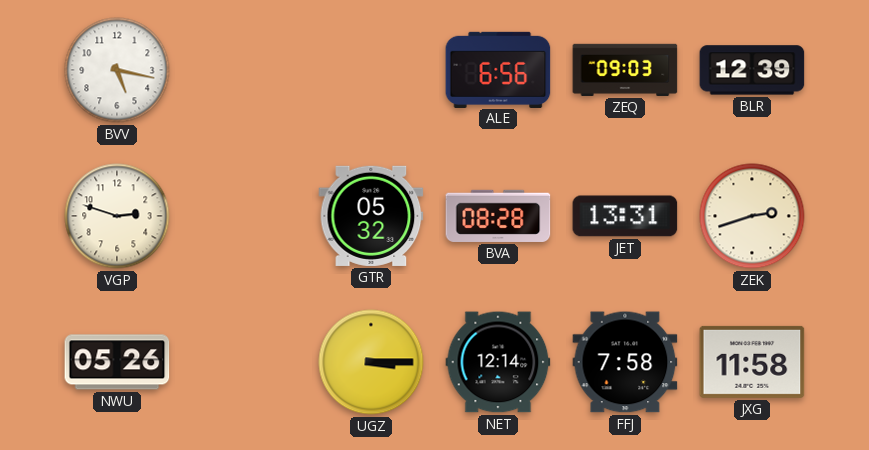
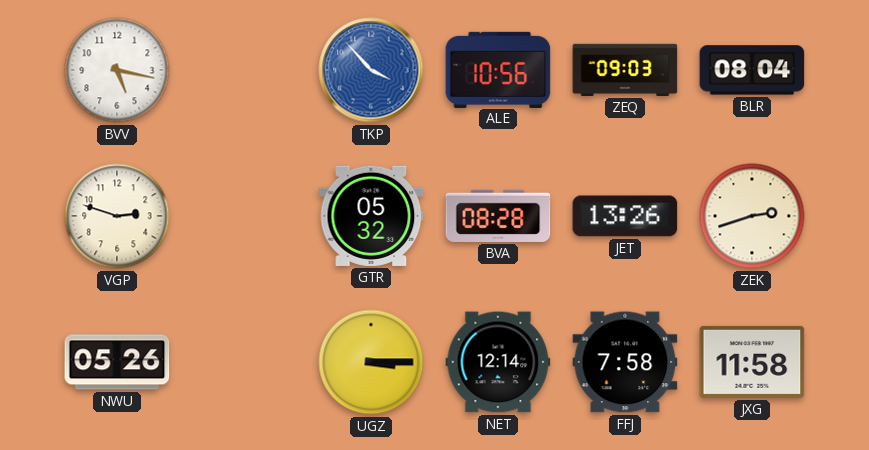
TKP: none -> 3:53 (371, 70)
ALE: 6:56 -> 10:56 (498, 69)
BLR: 12:39 -> 08:04 (752, 70)
JET: 13:31 -> 13:26 (625, 216)
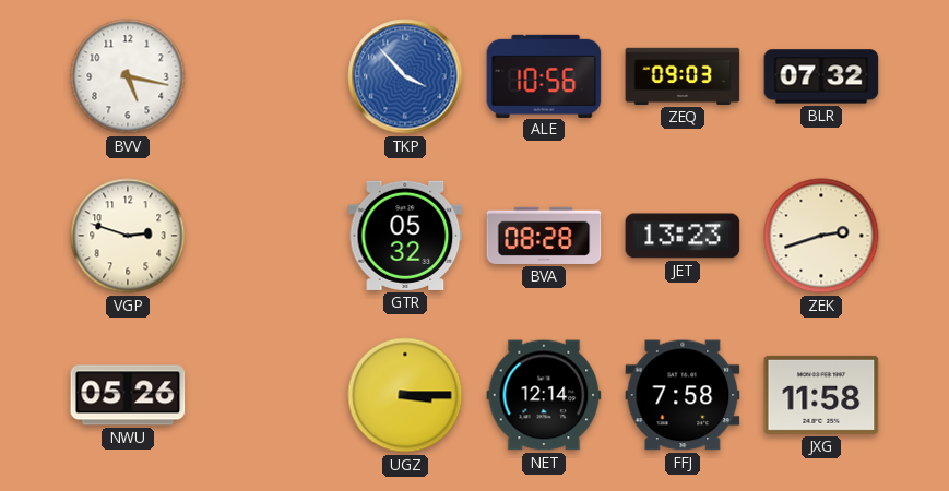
BLR: 08:04 -> 07:32 (821, 76)
JET: 13:26 -> 13:23 (683, 236)
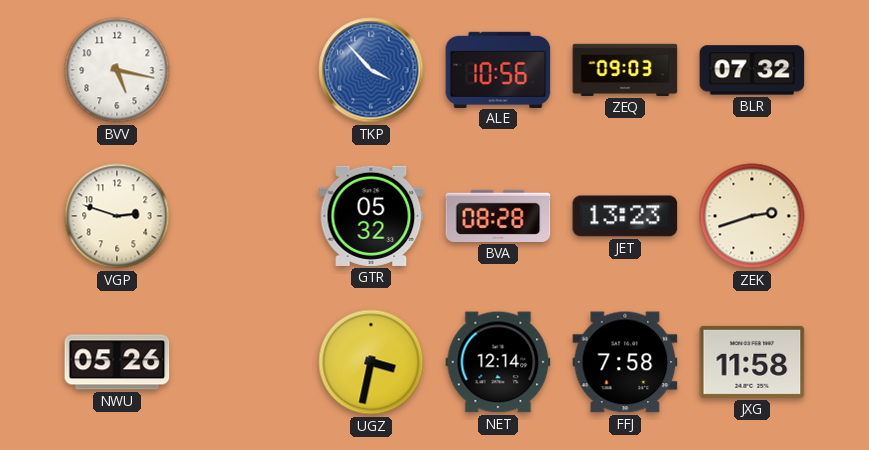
UGZ: 3:15 -> 3:32 (371, 362)
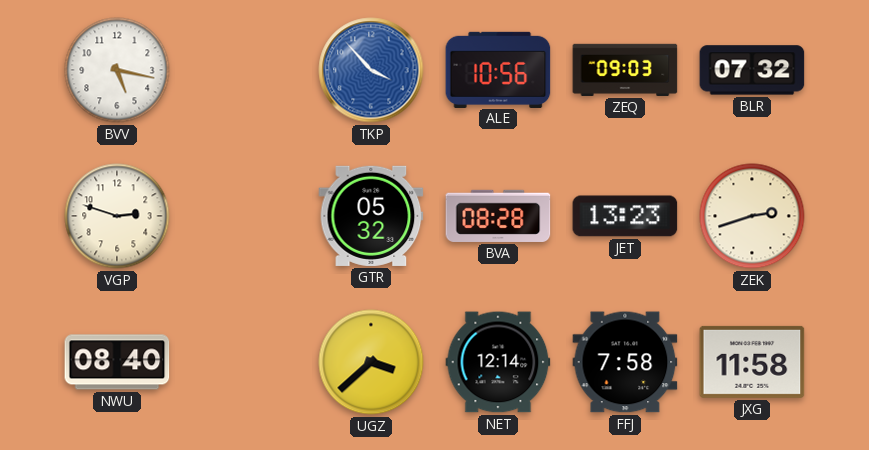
NWU: 05:26 -> 08:40 (117, 362)
UGZ: 3:32 -> 3:38 (371, 362)
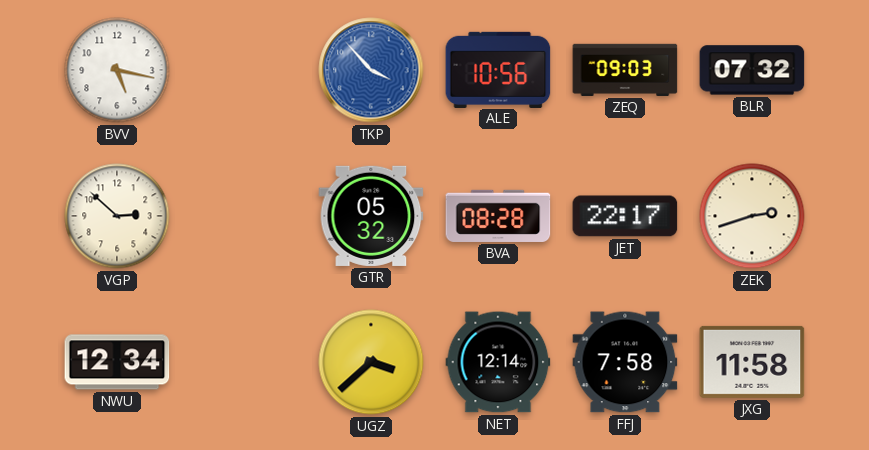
VGP: 2:48 -> 2:52 (117, 216)
JET: 13:23 -> 22:17 (625, 216)
NWU: 08:40 -> 12:34 (117, 362)
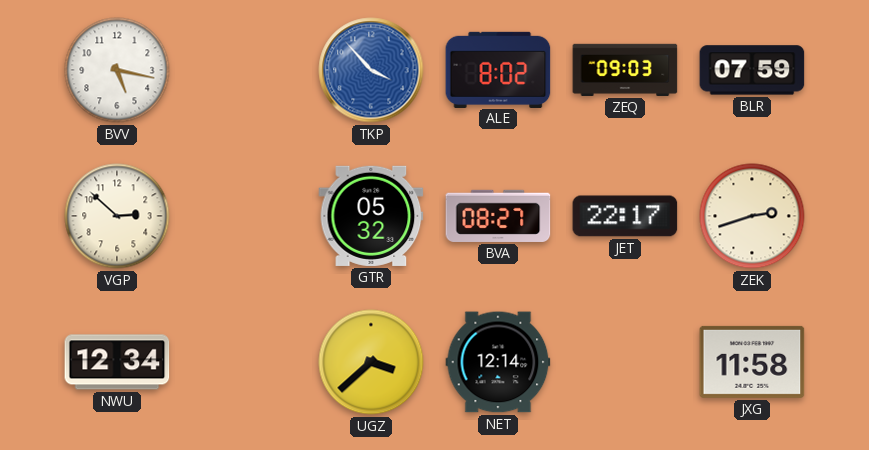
ALE: 10:56 -> 8:02 (498, 69)
BLR: 07:32 -> 07:59 (752, 70)
BVA: 08:28 -> 08:27 (498, 216)
FFJ: 7:58 -> none (625, 362)
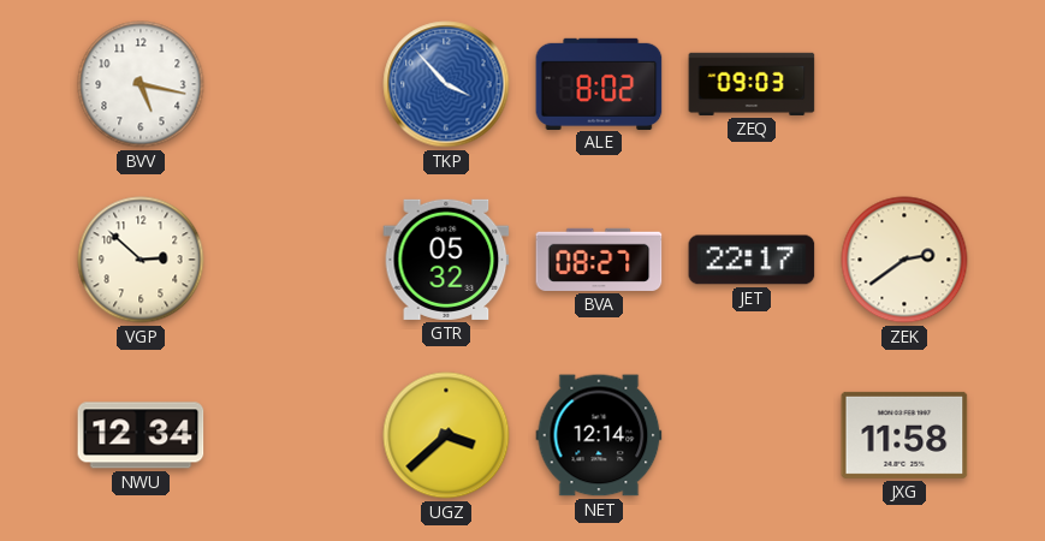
BLR: 07:59 -> none (752, 70)
ZEK: 2:42 -> 2:39 (904, 260)
